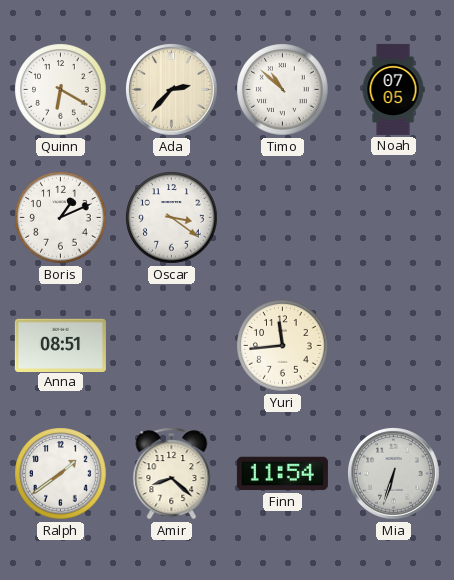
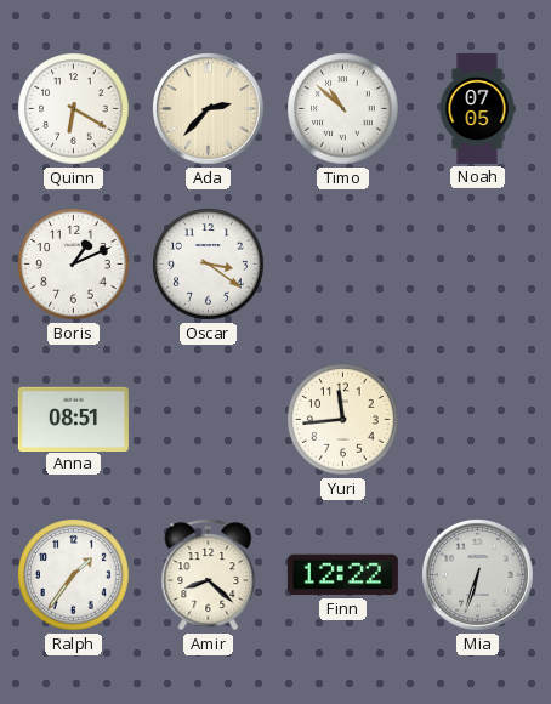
Ralph: 1:39 -> 1:36 (74, 575)
Finn: 11:54 -> 12:22 (342, 575)
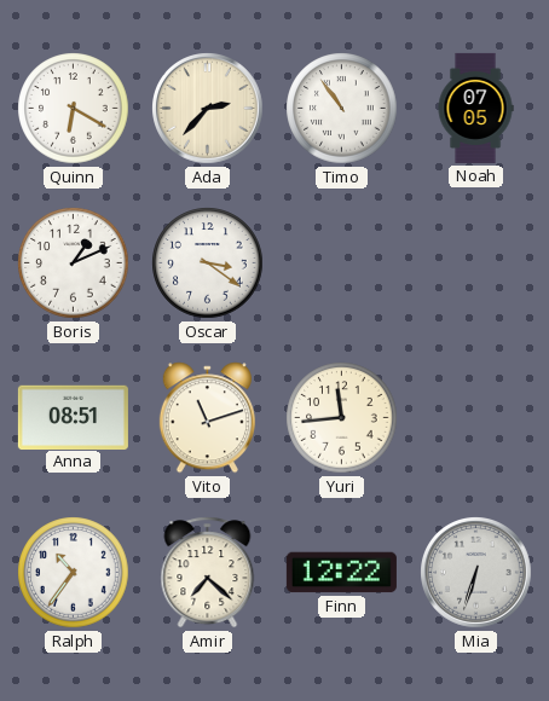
Timo: 10:52 -> 10:54 (342, 109)
Vito: none -> 11:12 (207, 418)
Ralph: 1:36 -> 10:36 (74, 573)
Amir: 8:22 -> 7:22 (208, 573)
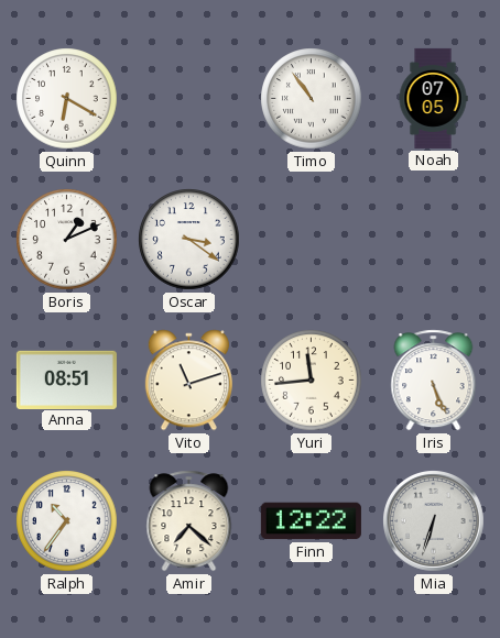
Ada: 2:37 -> none (208, 109)
Iris: none -> 5:26 (434, 381)
